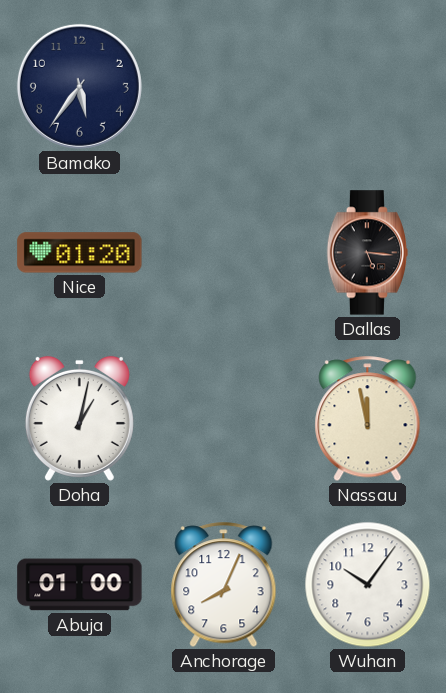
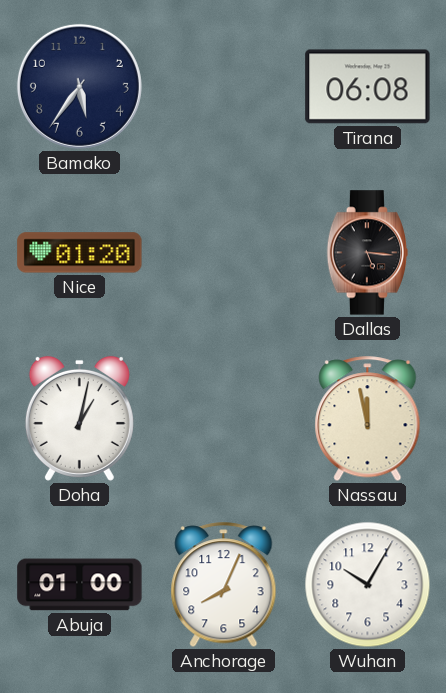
Tirana: none -> 06:08 (368, 87)
Wuhan: 10:06 -> 10:05 (368, 585)
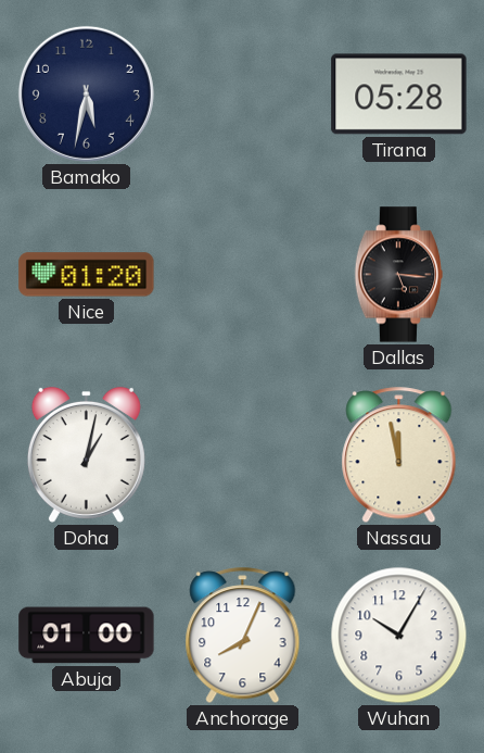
Bamako: 5:36 -> 5:32 (86, 93)
Tirana: 06:08 -> 05:28 (399, 95)
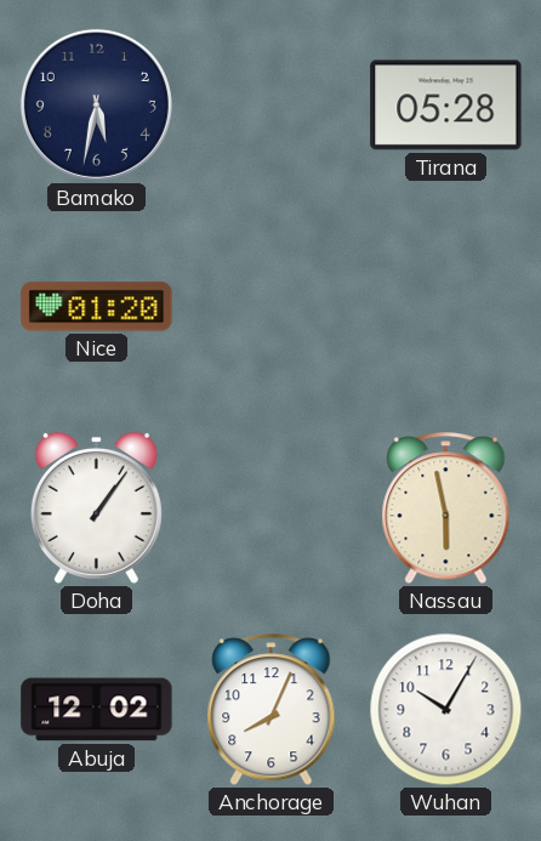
Dallas: 5:16 -> none (399, 275)
Doha: 1:02 -> 1:06 (96, 507)
Nassau: 11:58 -> 5:58 (446, 508)
Abuja: 01:00 -> 12:02 (97, 710)
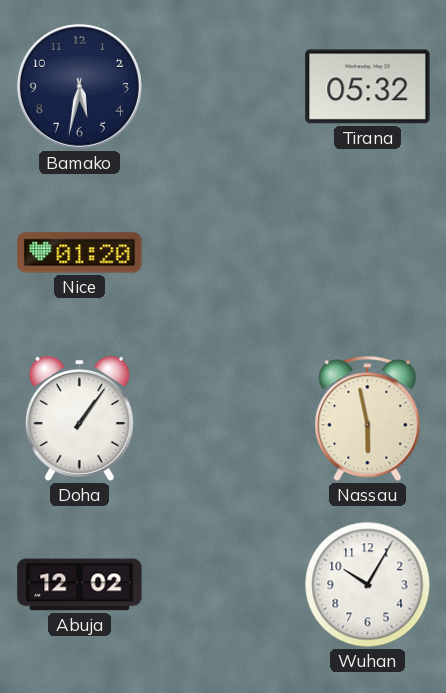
Tirana: 05:28 -> 05:32 (368, 87)
Anchorage: 8:04 -> none (272, 710)
